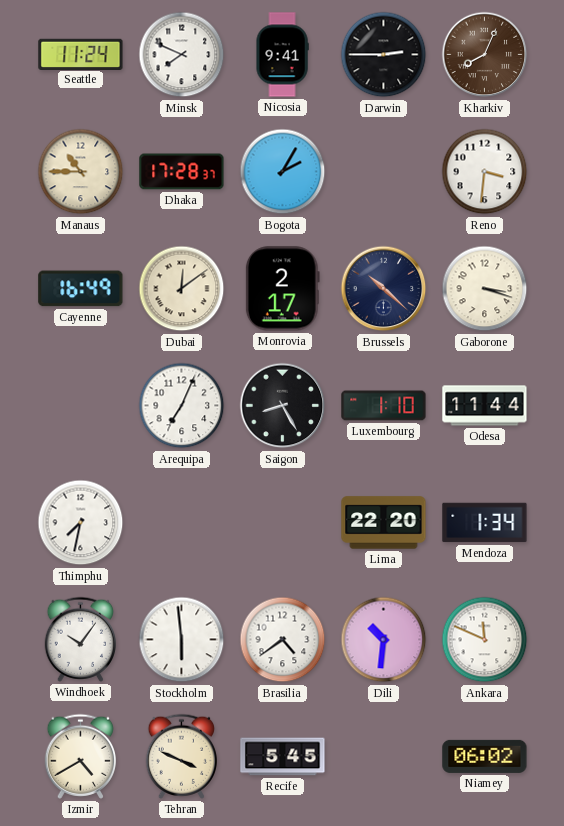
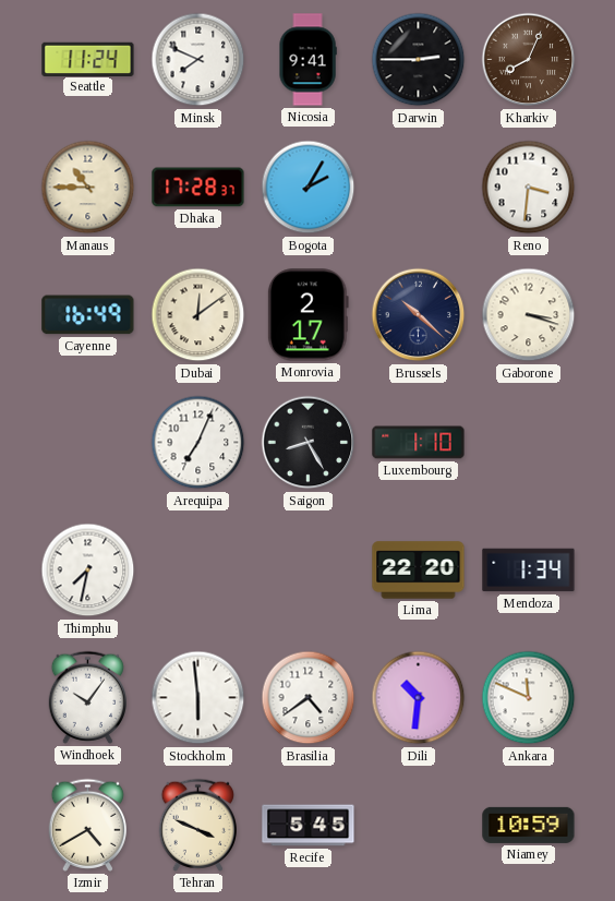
Odesa: 11:44 -> none (485, 406)
Niamey: 06:02 -> 10:59 (529, 825)
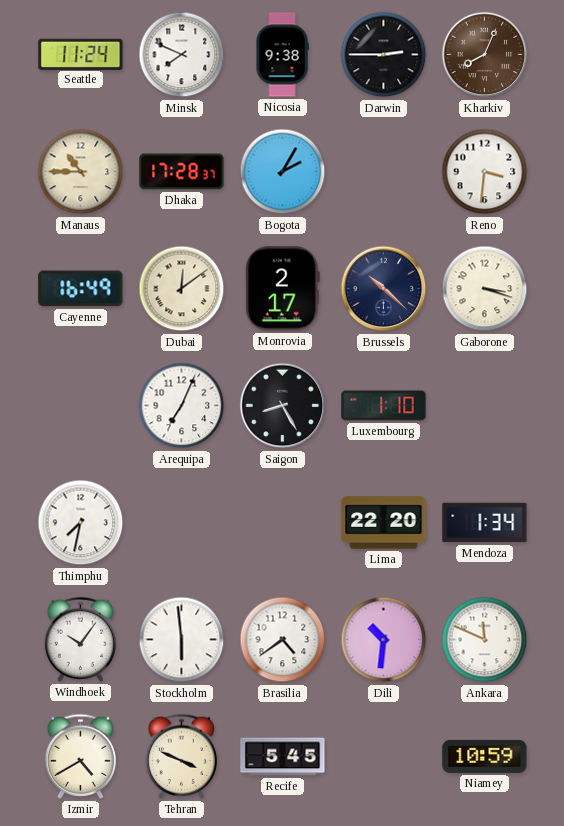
Nicosia: 9:41 -> 9:38 (282, 55)
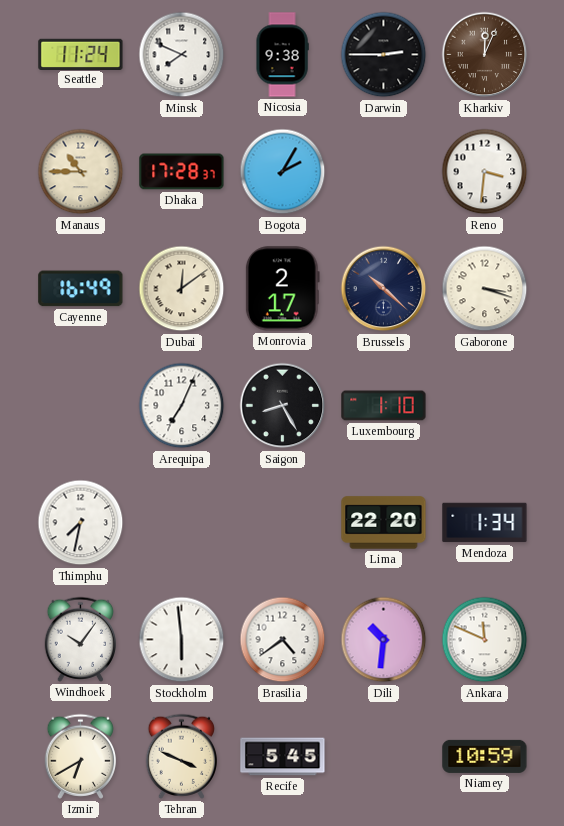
Kharkiv: 8:04 -> 12:04 (485, 55)
Izmir: 4:40 -> 6:40 (80, 756)
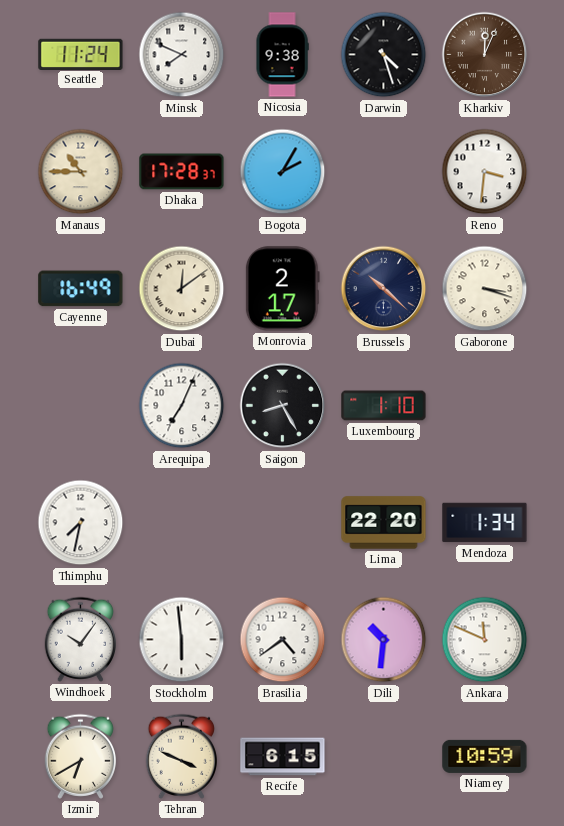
Darwin: 2:45 -> 4:27 (384, 55)
Recife: 5:45 -> 6:15 (283, 757)
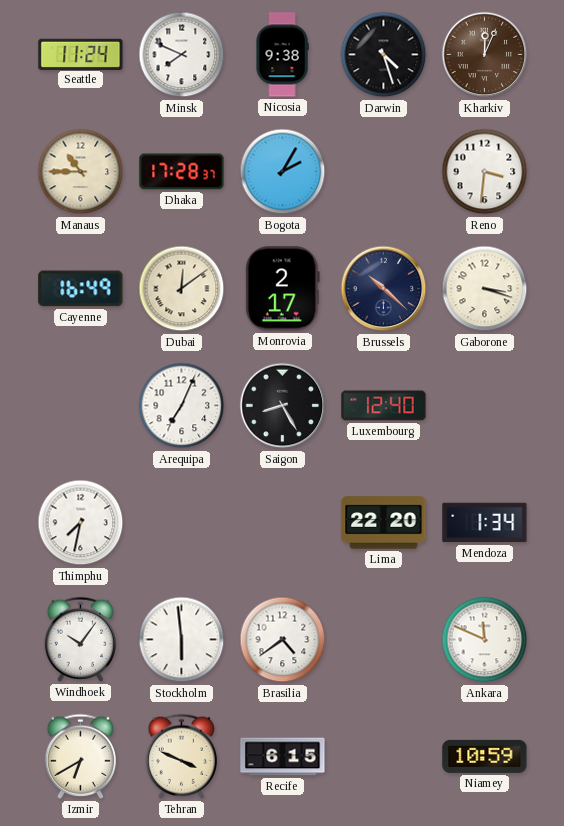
Luxembourg: 1:10 -> 12:40 (384, 406)
Dili: 10:31 -> none (384, 640)
